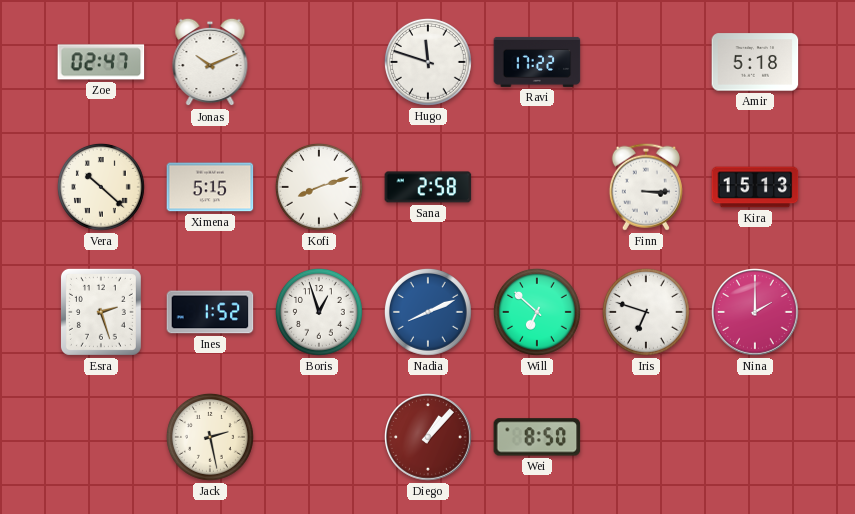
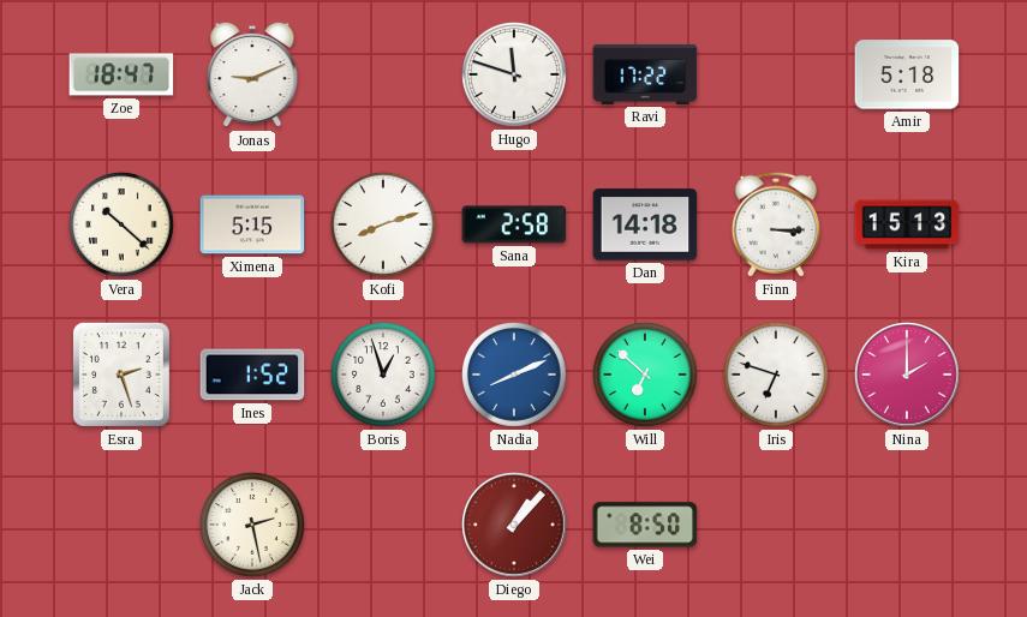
Zoe: 02:47 -> 18:47 (121, 74)
Jonas: 10:11 -> 9:11 (252, 74)
Dan: none -> 14:18 (645, 224)
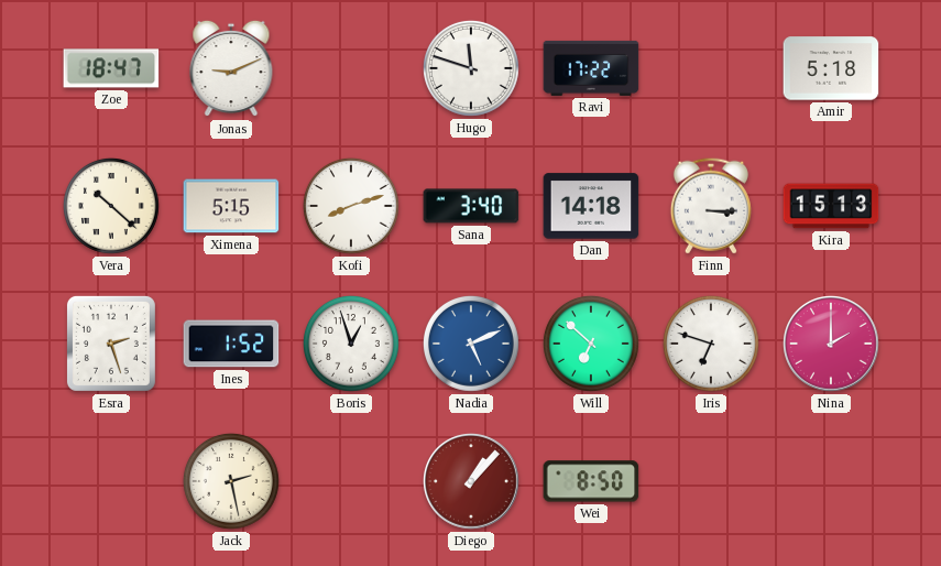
Sana: 2:58 -> 3:40 (471, 206)
Nadia: 8:11 -> 5:11 (471, 344)
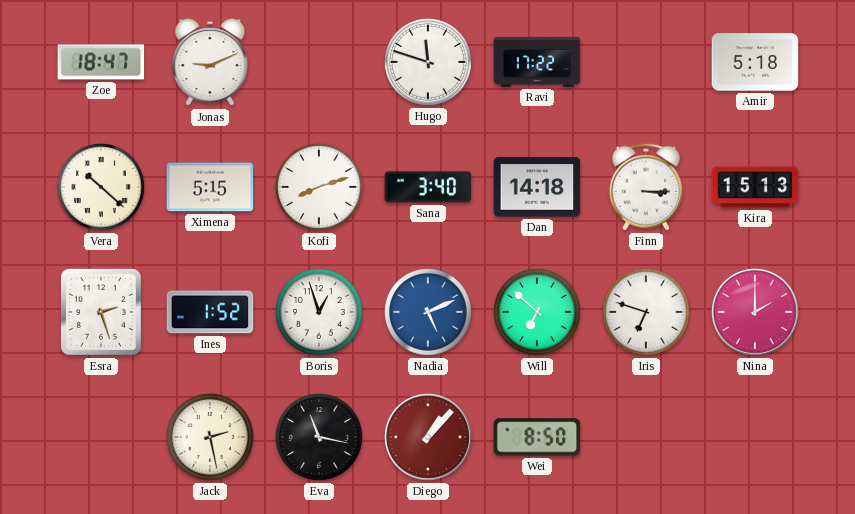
Eva: none -> 11:17 (319, 437)
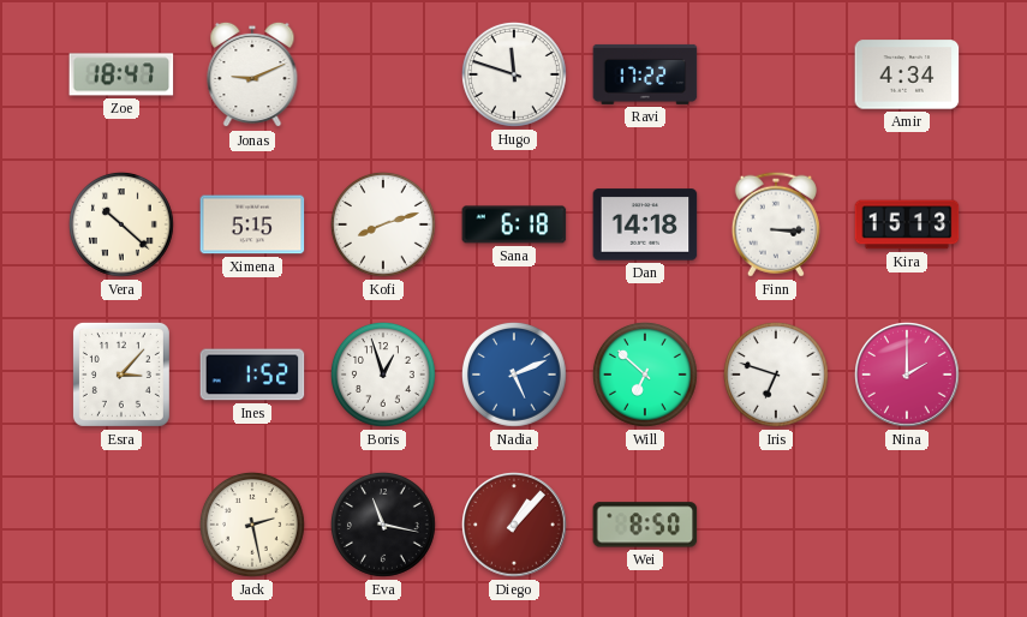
Amir: 5:18 -> 4:34 (907, 74)
Sana: 3:40 -> 6:18 (514, 224)
Esra: 2:27 -> 3:07 (121, 375)
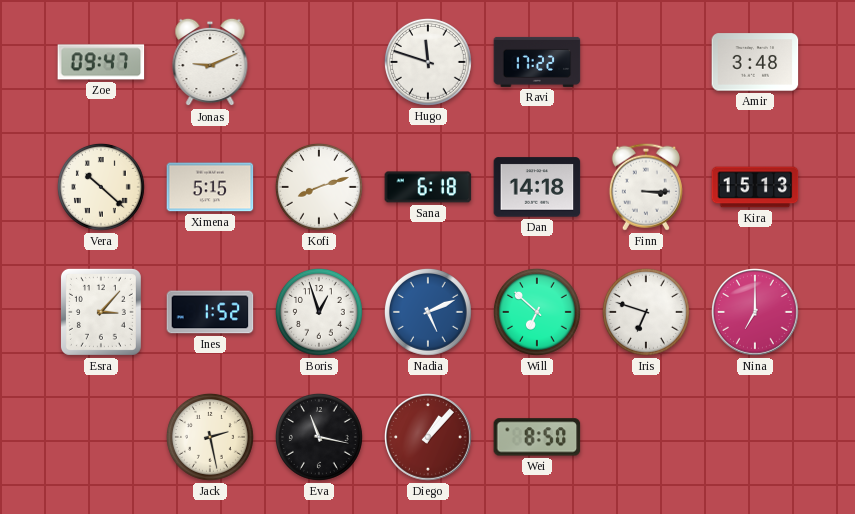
Zoe: 18:47 -> 09:47 (101, 62)
Amir: 4:34 -> 3:48 (755, 62)
Nina: 2:00 -> 7:00 (756, 313)
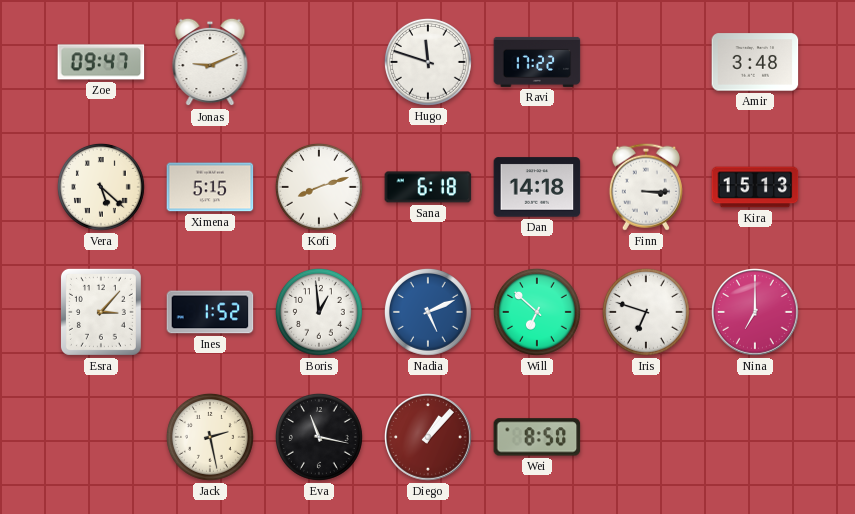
Vera: 10:22 -> 5:22 (101, 187)
Boris: 12:57 -> 12:59 (319, 312)
